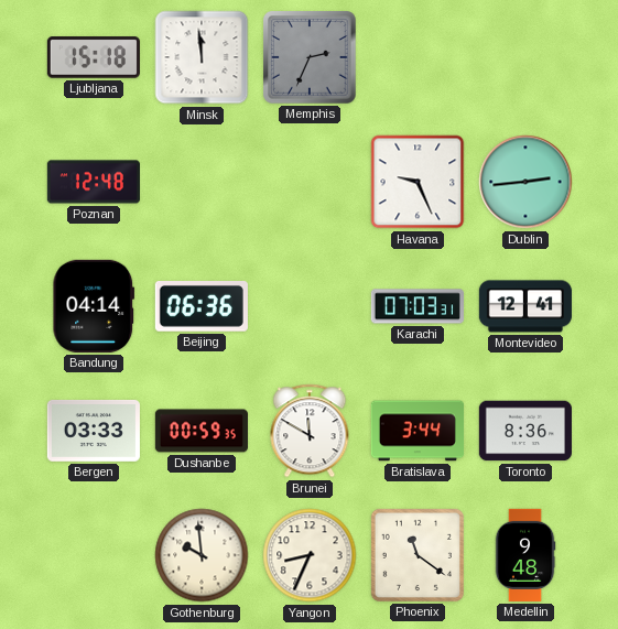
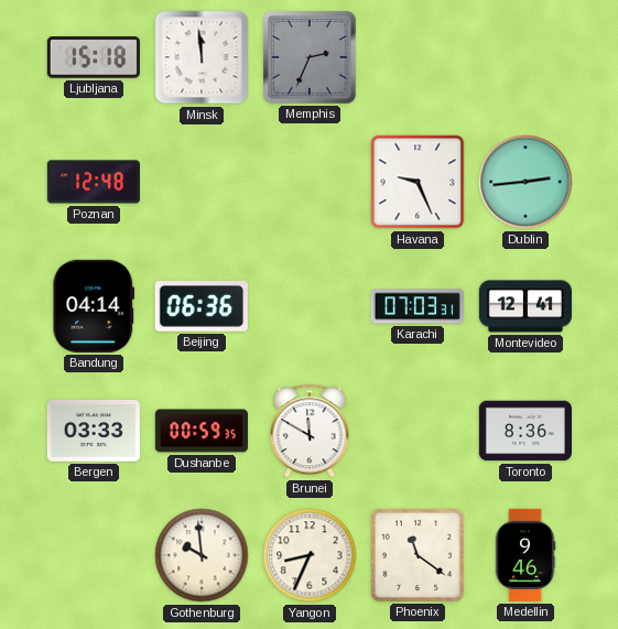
Bratislava: 3:44 -> none (418, 431)
Medellin: 9:48 -> 9:46 (525, 555)
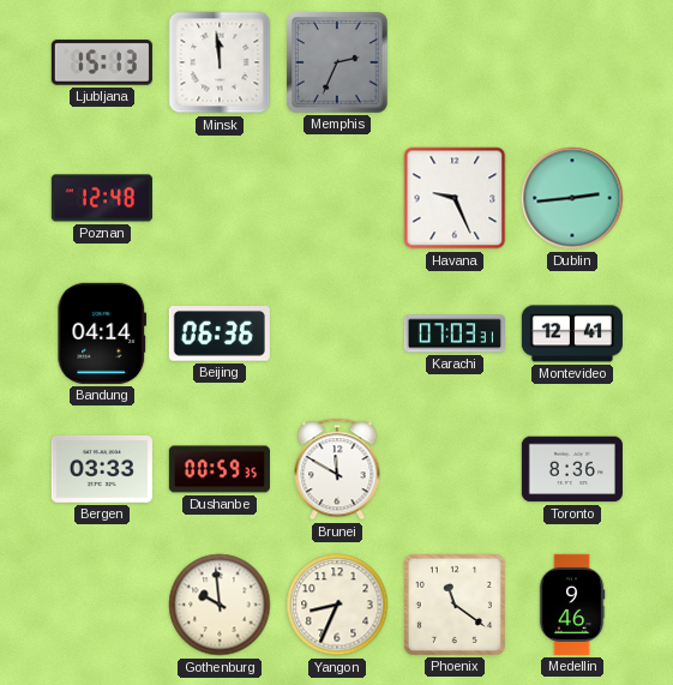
Ljubljana: 15:18 -> 15:13 (102, 62)
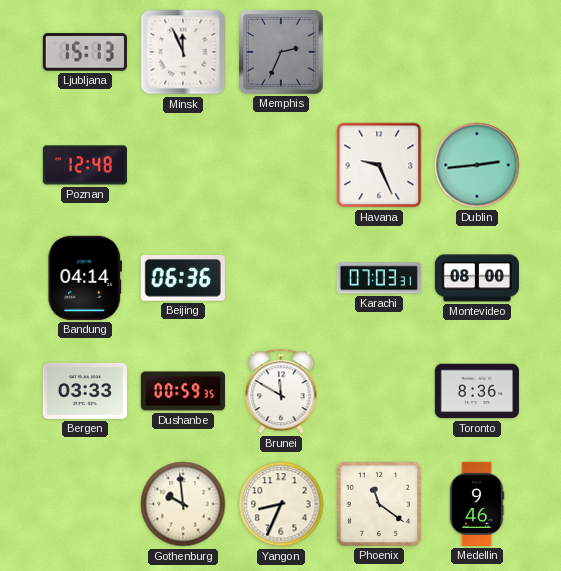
Minsk: 11:59 -> 11:56 (183, 52)
Montevideo: 12:41 -> 08:00 (477, 278)
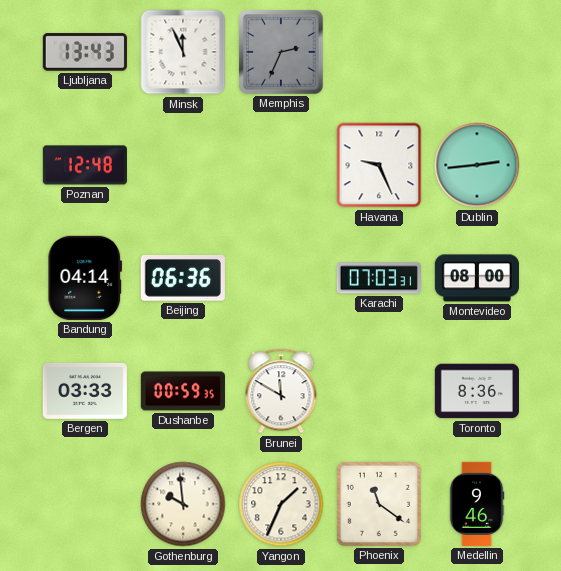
Ljubljana: 15:13 -> 13:43 (85, 52)
Yangon: 8:34 -> 1:34 (281, 504)
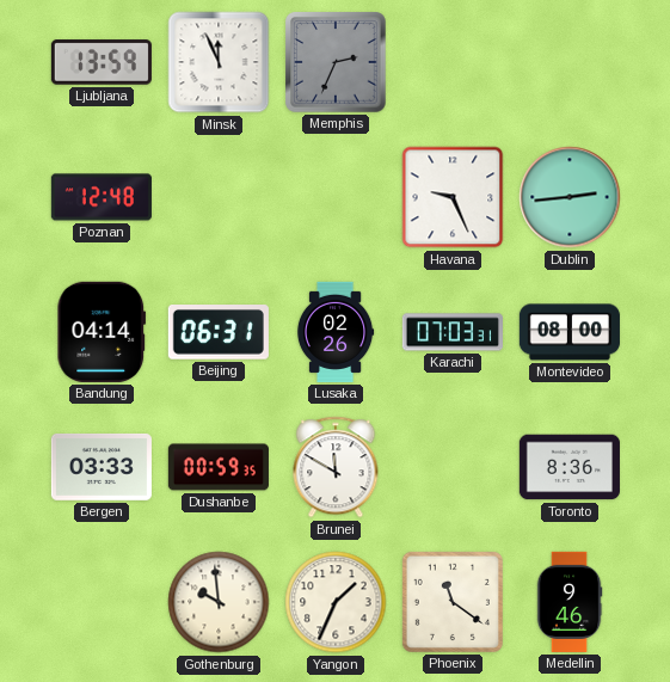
Ljubljana: 13:43 -> 13:59 (102, 62)
Beijing: 06:36 -> 06:31 (219, 333)
Lusaka: none -> 02:26 (336, 332)
